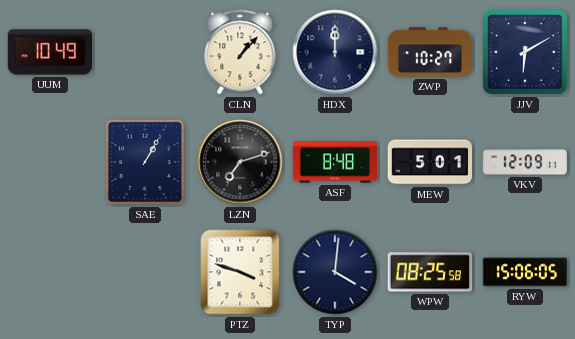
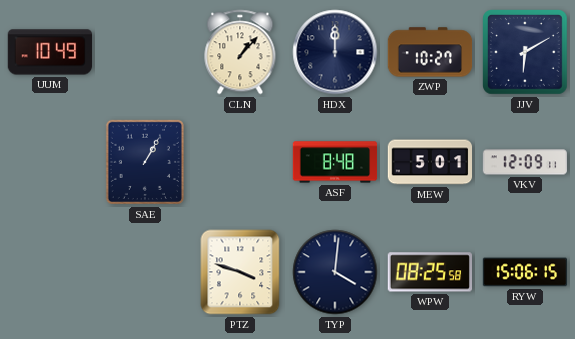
LZN: 7:12 -> none (240, 162)
RYW: 15:06:05 -> 15:06:15 (525, 272)
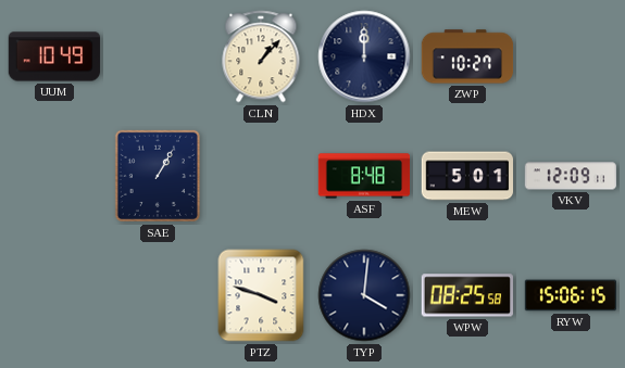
JJV: 6:10 -> none (526, 53)
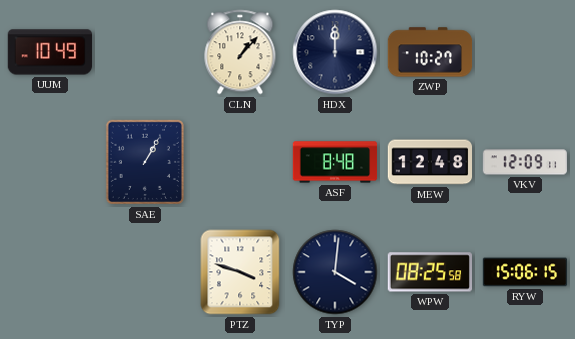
MEW: 5:01 -> 12:48 (430, 162)
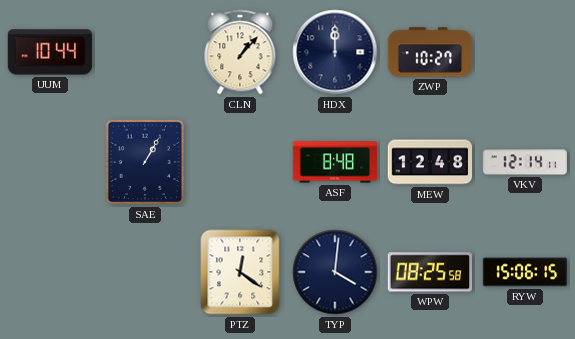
UUM: 10:49 -> 10:44 (50, 52)
VKV: 12:09 -> 12:14 (524, 162)
PTZ: 3:48 -> 12:21 (240, 272)
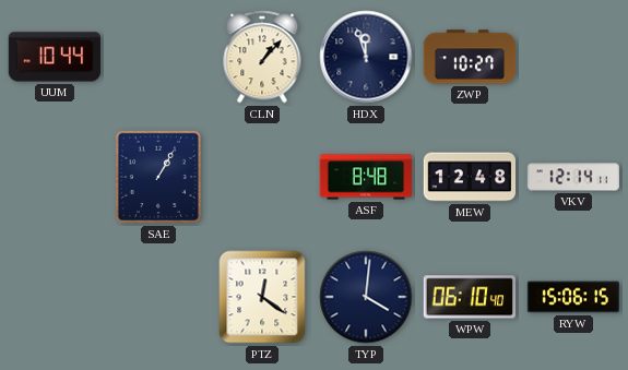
HDX: 12:00 -> 11:57 (366, 57)
WPW: 08:25 -> 06:10 (469, 297)
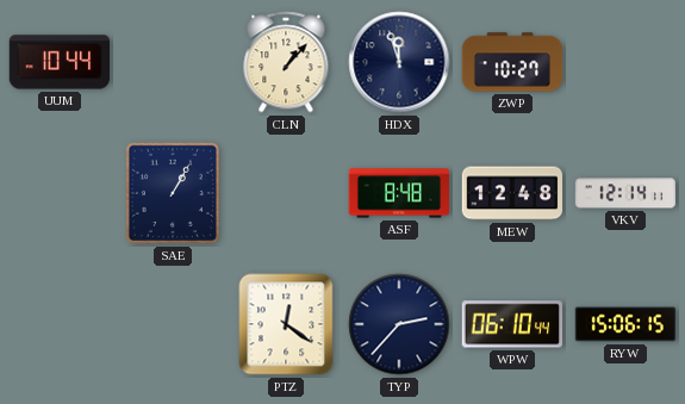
TYP: 4:01 -> 2:37 (399, 324)
WPW: 06:10:40 -> 06:10:44 (511, 324)
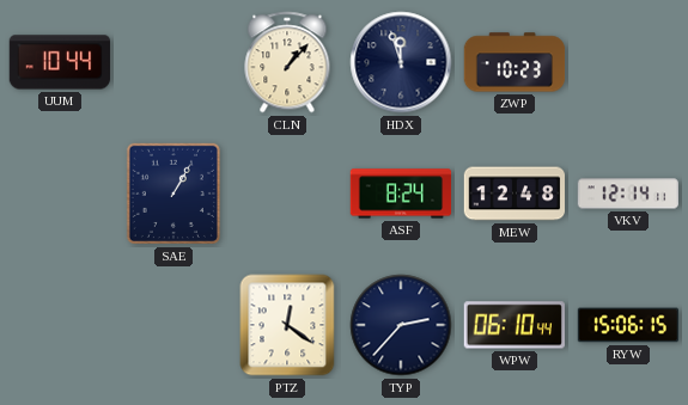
ZWP: 10:27 -> 10:23 (515, 62)
ASF: 8:48 -> 8:24 (401, 194)
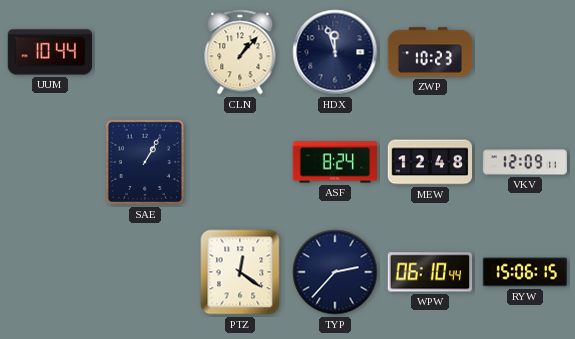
VKV: 12:14 -> 12:09 (524, 162)
